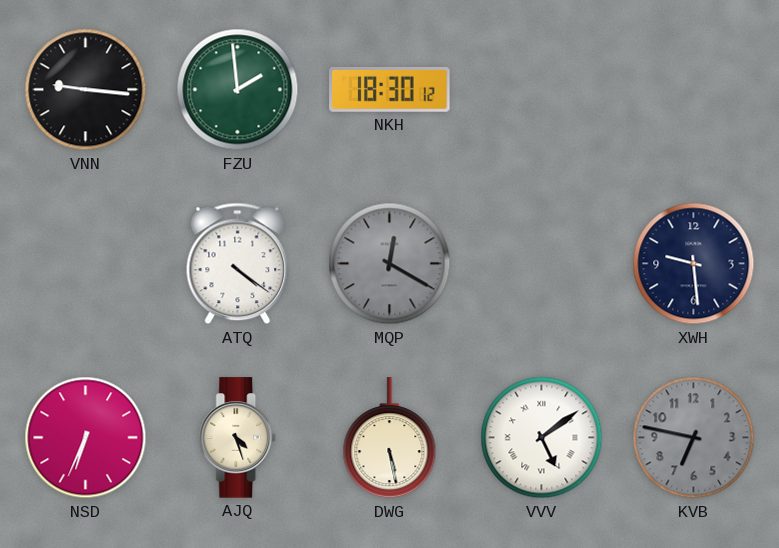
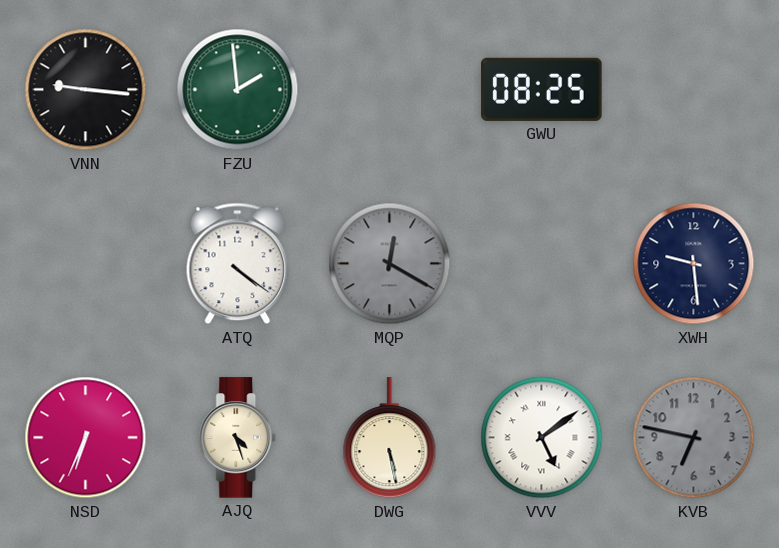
NKH: 18:30 -> none (390, 90)
GWU: none -> 08:25 (542, 89)
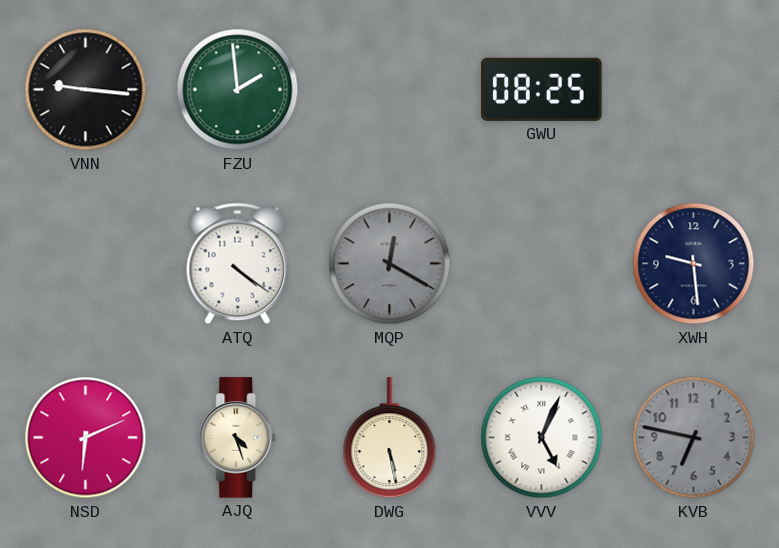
NSD: 6:34 -> 6:11 (86, 438)
VVV: 5:09 -> 5:04 (542, 438)
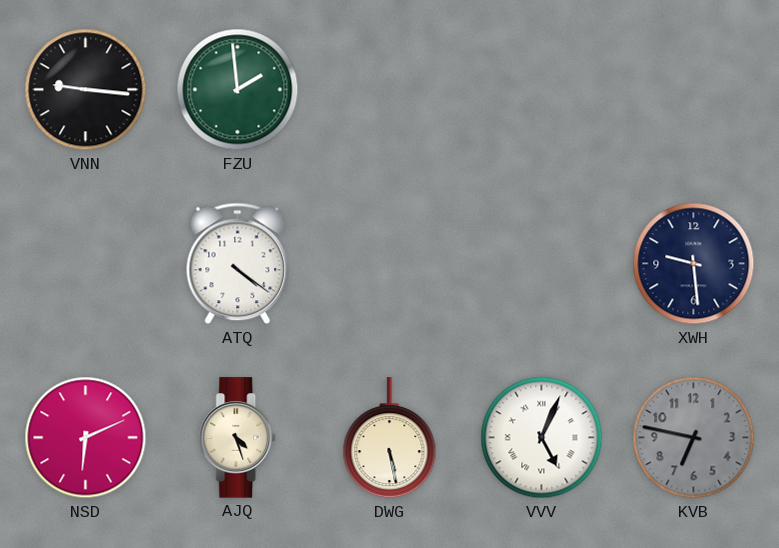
GWU: 08:25 -> none (542, 89)
MQP: 12:20 -> none (390, 264)
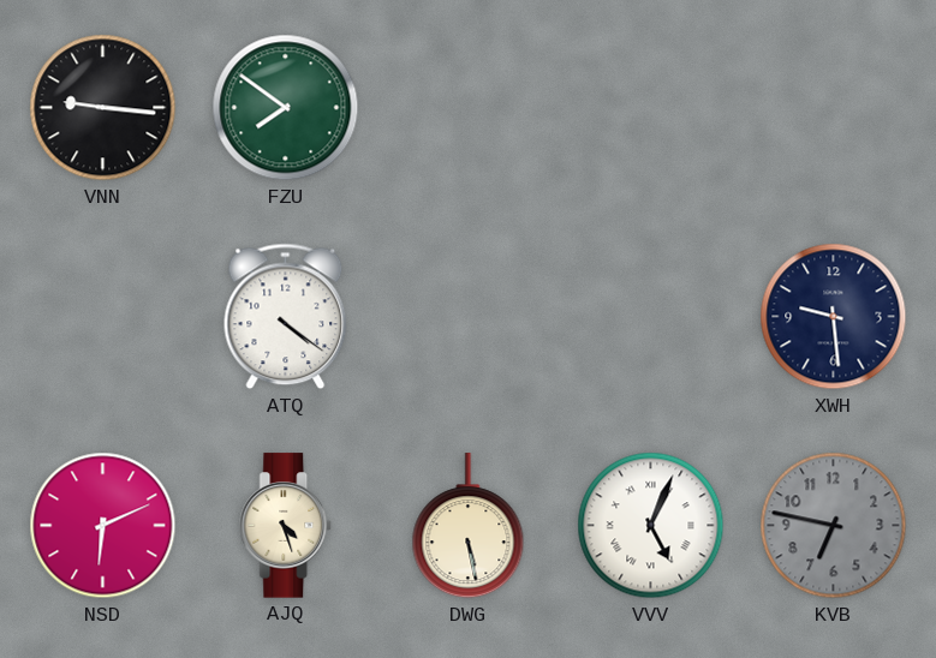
FZU: 1:59 -> 7:51 (286, 108)
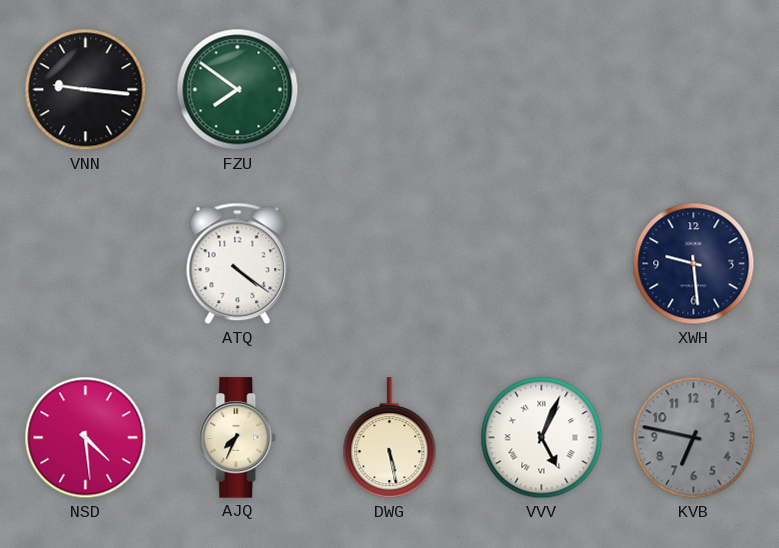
NSD: 6:11 -> 4:29 (86, 438)
AJQ: 4:27 -> 7:34 (238, 438)
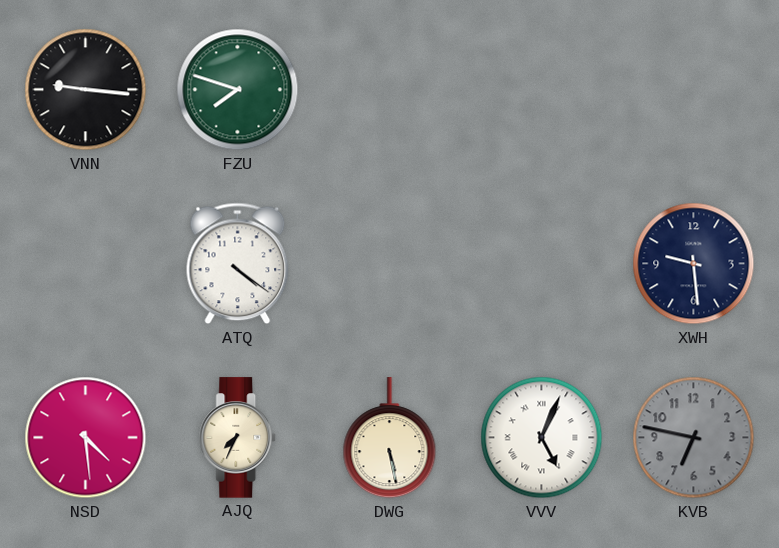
FZU: 7:51 -> 7:48 (238, 90)
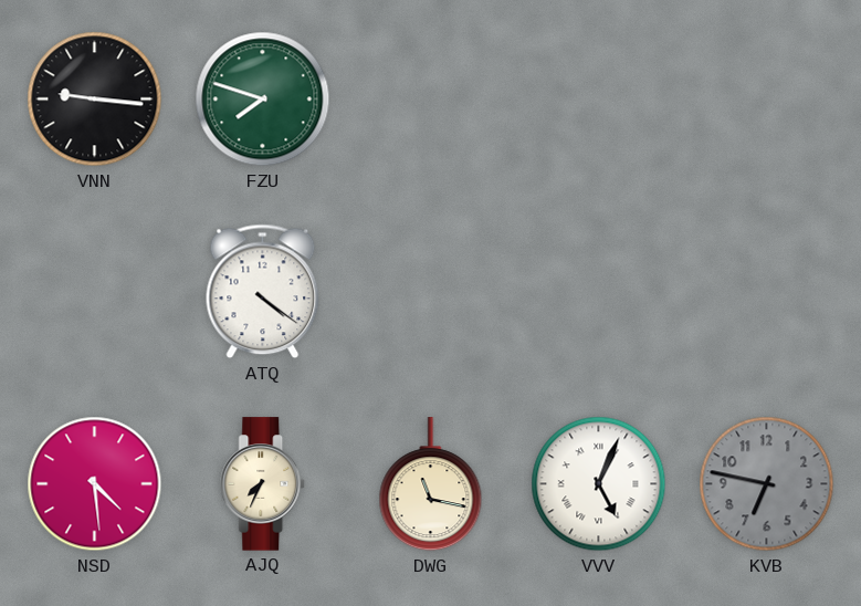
XWH: 9:29 -> none (694, 264)
DWG: 5:28 -> 11:17 (431, 484)
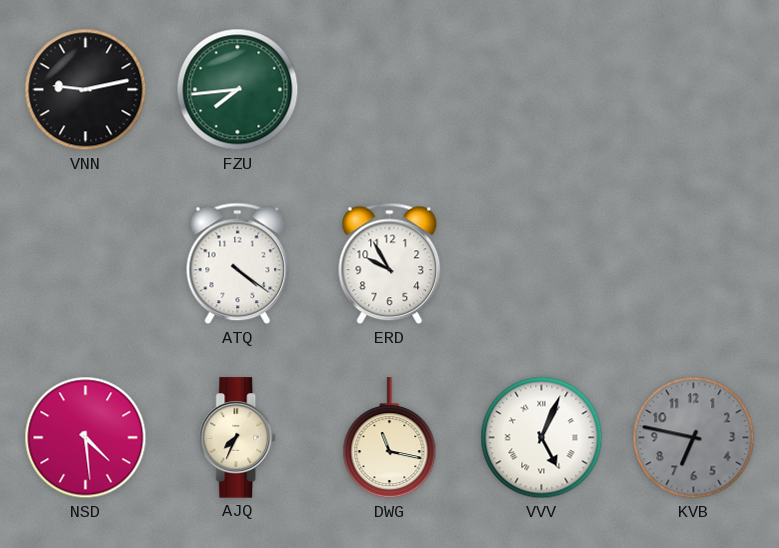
VNN: 9:16 -> 9:13 (86, 90)
FZU: 7:48 -> 7:44 (238, 90)
ERD: none -> 9:55 (390, 264)
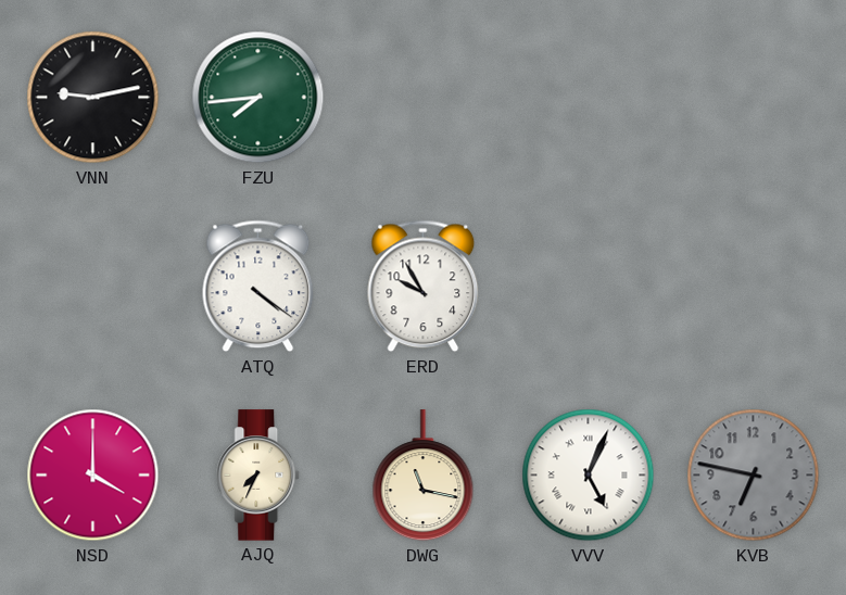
NSD: 4:29 -> 4:00 (93, 476)
